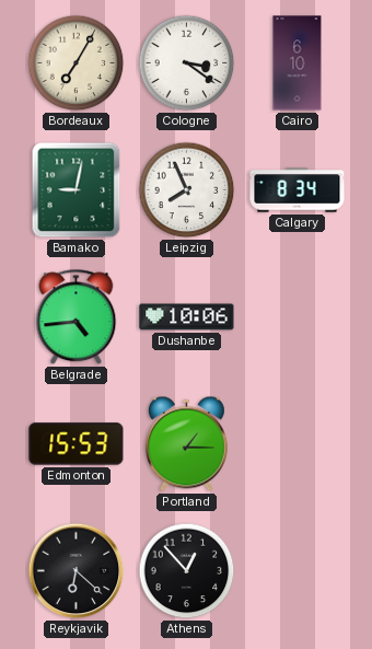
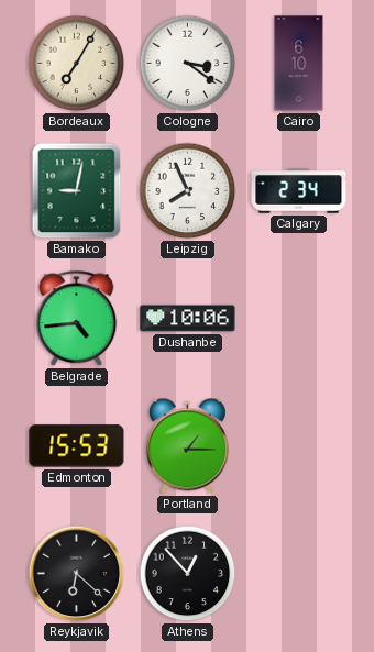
Calgary: 8:34 -> 2:34 (299, 191)
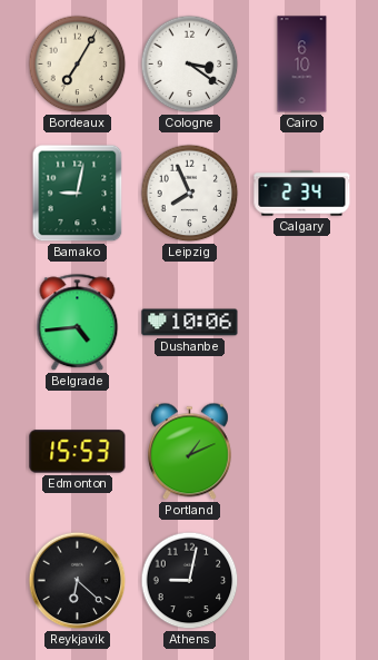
Portland: 1:15 -> 1:11 (189, 452)
Athens: 12:53 -> 9:02 (190, 581)
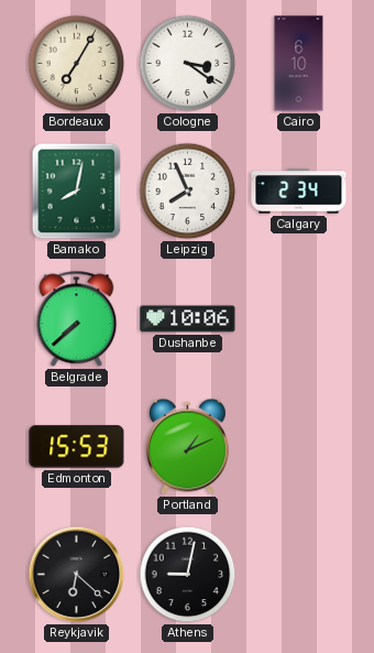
Bamako: 9:02 -> 8:02 (77, 192)
Belgrade: 4:44 -> 7:38 (77, 319)
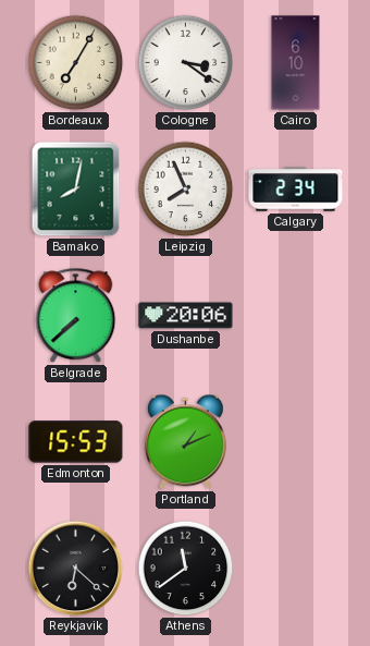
Dushanbe: 10:06 -> 20:06 (186, 316)
Athens: 9:02 -> 11:39 (186, 569)
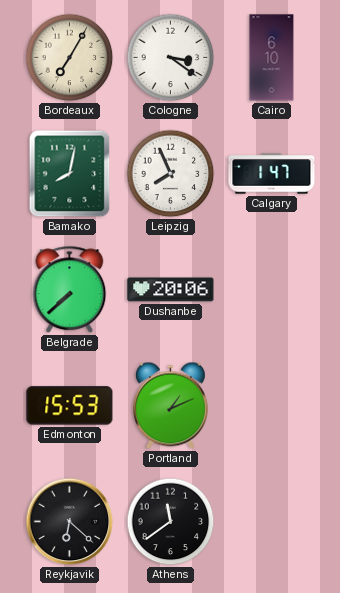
Calgary: 2:34 -> 1:47 (272, 174)
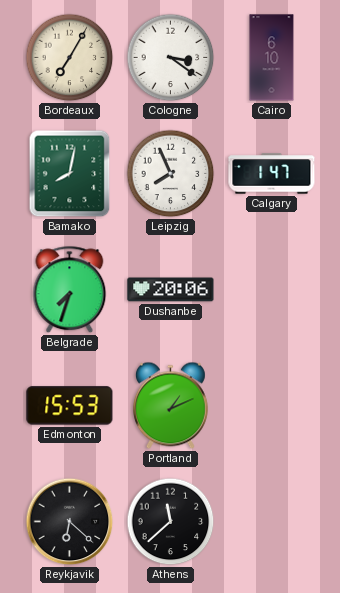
Belgrade: 7:38 -> 7:33 (70, 290)
Athens: 11:39 -> 11:38 (171, 522)
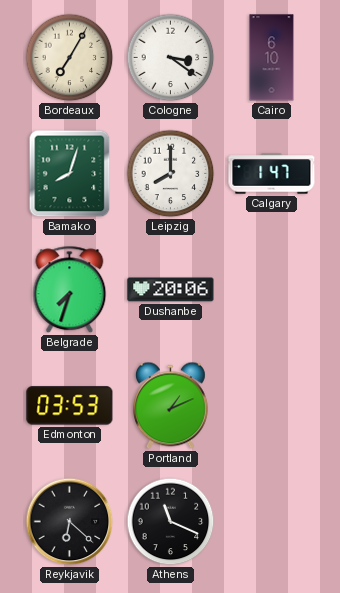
Bamako: 8:02 -> 8:03 (70, 174)
Leipzig: 7:56 -> 8:00 (171, 174)
Edmonton: 15:53 -> 03:53 (70, 406)
Athens: 11:38 -> 11:19 (171, 522)
